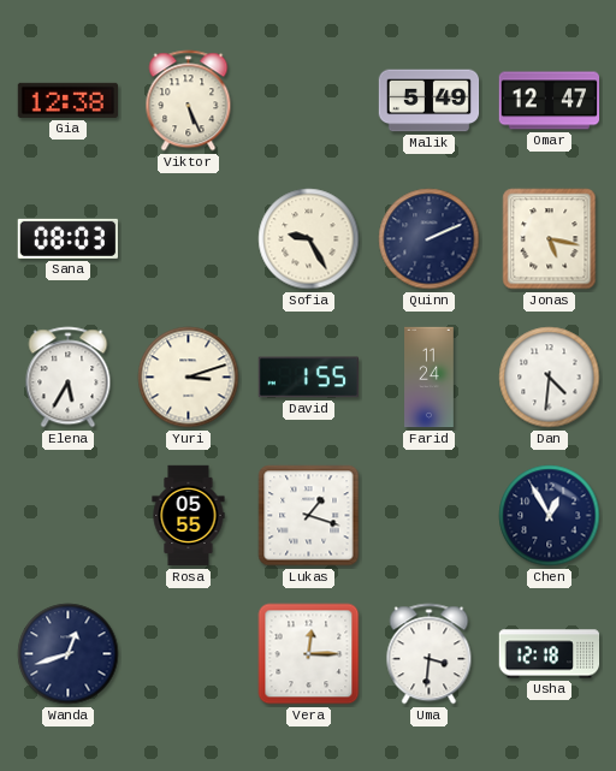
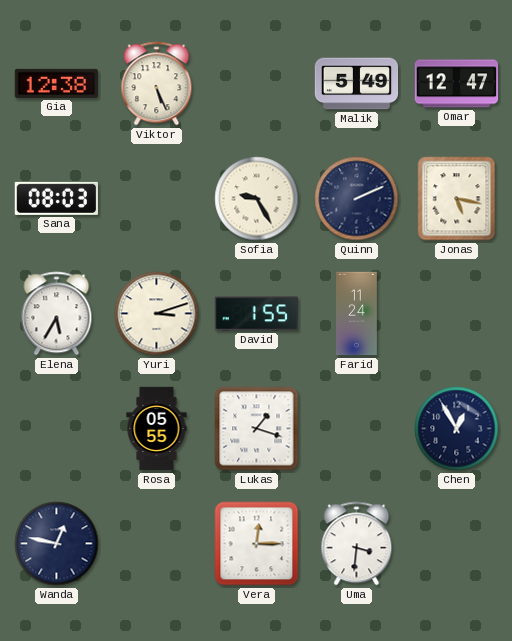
Dan: 4:31 -> none (550, 378)
Wanda: 12:42 -> 12:47 (57, 544)
Usha: 12:18 -> none (550, 654)
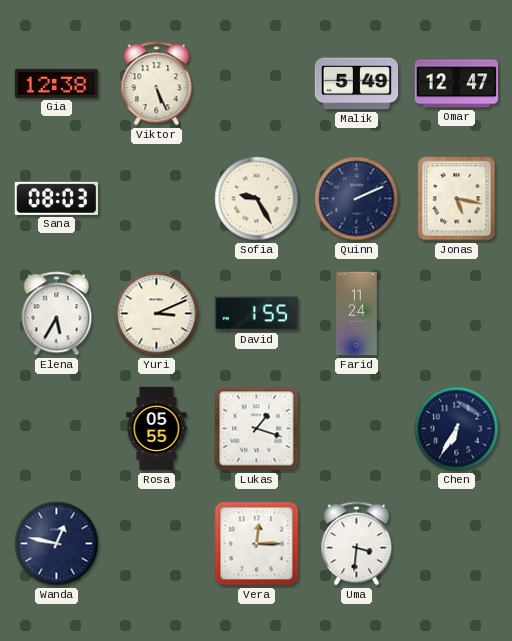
Yuri: 3:12 -> 3:11 (157, 314)
Chen: 12:55 -> 6:35 (457, 429)
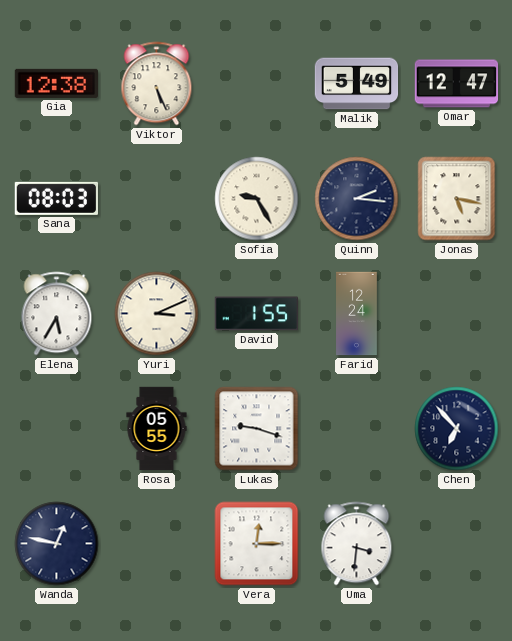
Quinn: 2:11 -> 2:16 (357, 199)
Farid: 11:24 -> 12:24 (357, 314)
Lukas: 1:18 -> 9:18 (257, 429)
Chen: 6:35 -> 6:53 (457, 429)
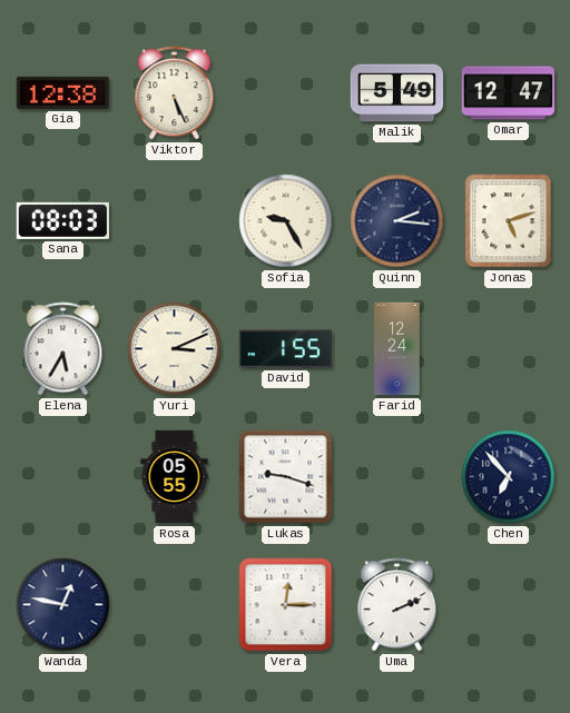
Jonas: 5:17 -> 5:12 (509, 221)
Uma: 3:31 -> 2:11 (397, 605)
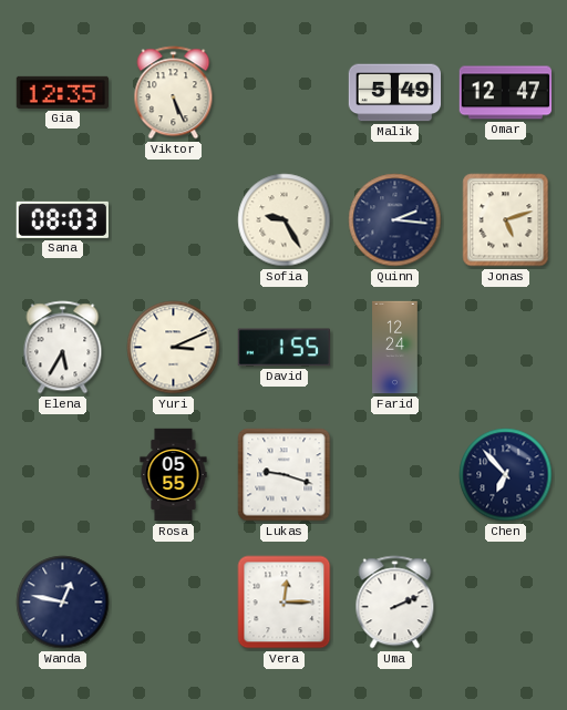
Gia: 12:38 -> 12:35 (63, 92)
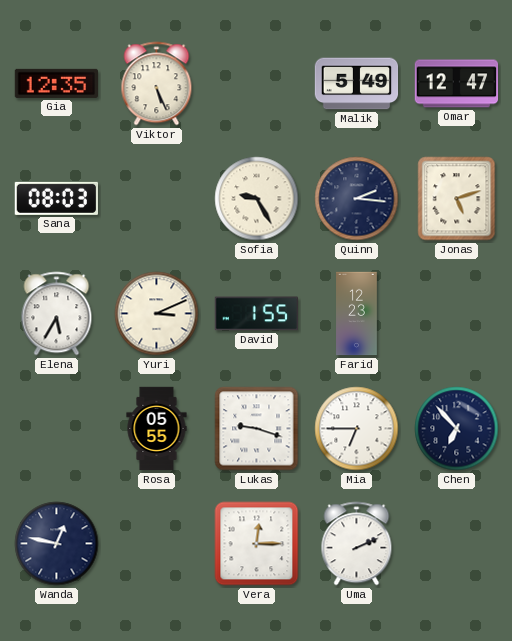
Farid: 12:24 -> 12:23 (357, 314)
Mia: none -> 6:45 (357, 429)
